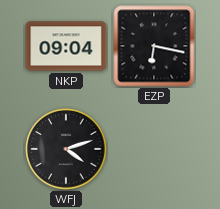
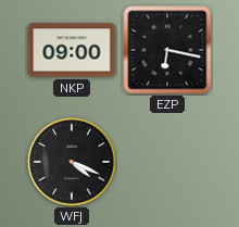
NKP: 09:04 -> 09:00 (72, 50)
WFJ: 4:12 -> 4:19 (73, 163)
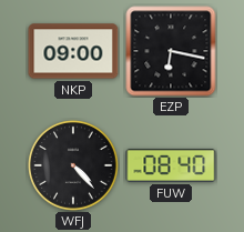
WFJ: 4:19 -> 4:23 (74, 167)
FUW: none -> 08:40 (171, 165)
